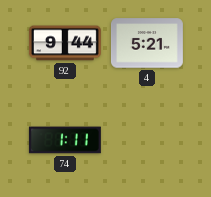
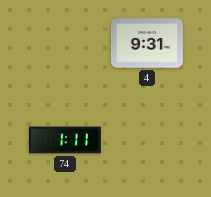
92: 9:44 -> none (65, 43)
4: 5:21 -> 9:31 (147, 43)
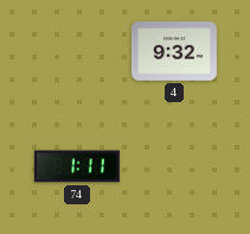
4: 9:31 -> 9:32 (174, 51)
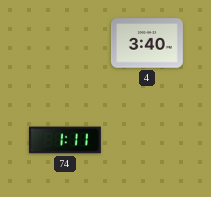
4: 9:32 -> 3:40 (147, 43)
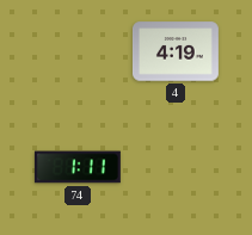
4: 3:40 -> 4:19 (176, 51)
